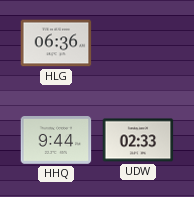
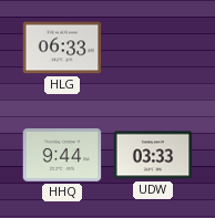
HLG: 06:36 -> 06:33 (62, 48)
UDW: 02:33 -> 03:33 (153, 155)
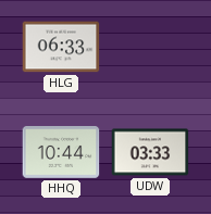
HHQ: 9:44 -> 10:44 (61, 153)
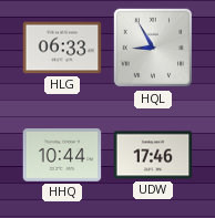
HQL: none -> 8:55 (153, 48)
UDW: 03:33 -> 17:46 (153, 155)
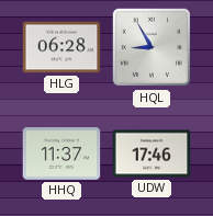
HLG: 06:33 -> 06:28 (61, 47)
HHQ: 10:44 -> 11:37 (61, 155)
